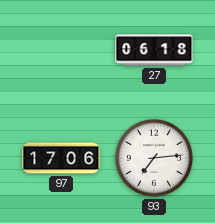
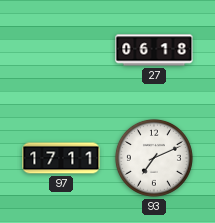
97: 17:06 -> 17:11 (61, 158)
93: 7:14 -> 7:11 (154, 158)
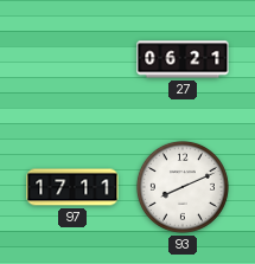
27: 06:18 -> 06:21 (183, 59)
93: 7:11 -> 8:11 (183, 187)
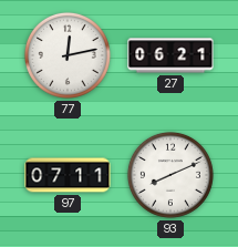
77: none -> 12:13 (68, 55)
97: 17:11 -> 07:11 (68, 175)
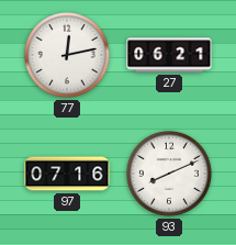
97: 07:11 -> 07:16 (67, 174)
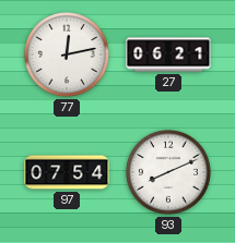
97: 07:16 -> 07:54 (67, 172)
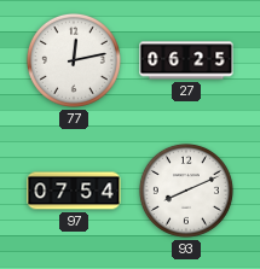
27: 06:21 -> 06:25 (186, 60)
